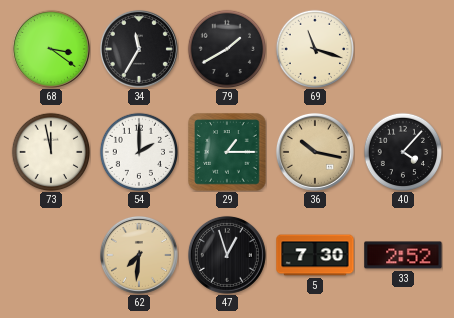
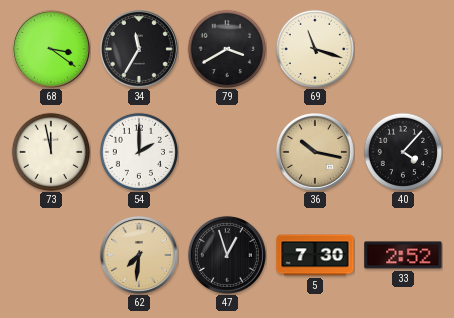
79: 1:40 -> 3:40 (226, 48)
29: 1:15 -> none (227, 152)
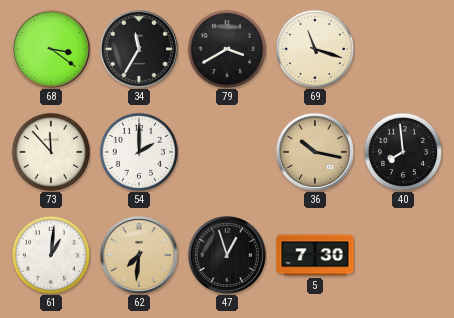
73: 11:58 -> 11:53 (50, 151)
40: 4:07 -> 7:59 (402, 151)
61: none -> 1:01 (50, 254)
33: 2:52 -> none (403, 255)
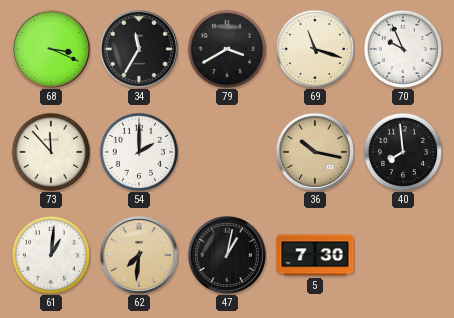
68: 3:21 -> 3:19 (51, 49)
70: none -> 9:56 (402, 48)
47: 12:57 -> 1:02 (227, 255)
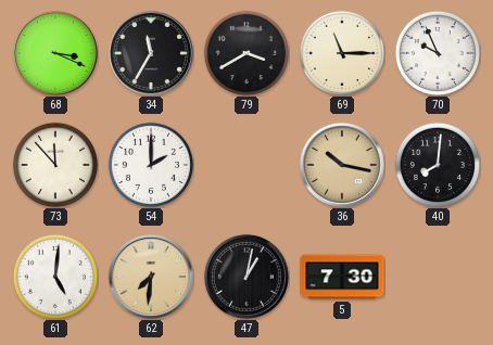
69: 11:18 -> 11:15 (341, 52)
40: 7:59 -> 8:01 (437, 164)
61: 1:01 -> 5:01 (54, 276)
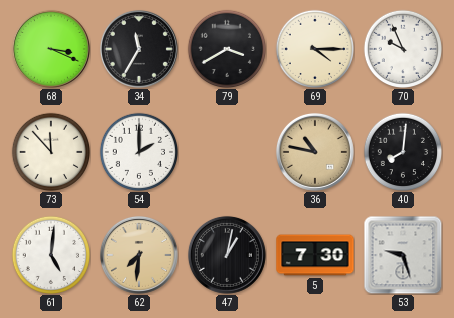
69: 11:15 -> 4:15 (314, 48)
36: 10:17 -> 10:47 (315, 152)
53: none -> 9:27 (403, 255)
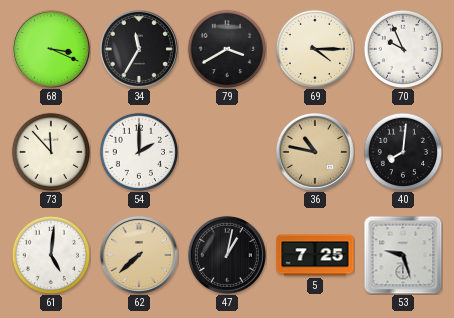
62: 7:31 -> 7:38 (139, 255)
5: 7:30 -> 7:25 (315, 255)
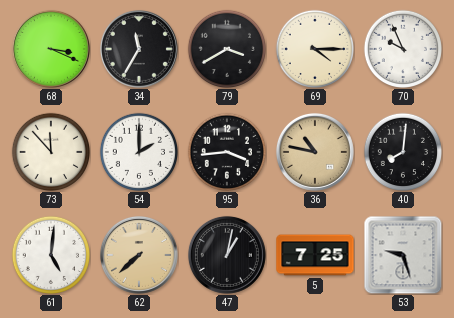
95: none -> 3:44 (226, 151)
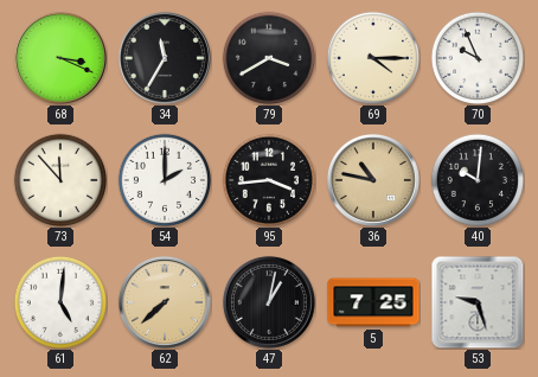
40: 8:01 -> 10:01 (476, 179)
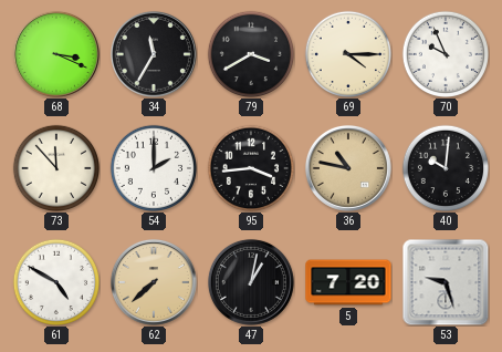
61: 5:01 -> 4:50 (55, 281)
5: 7:25 -> 7:20 (348, 282)
